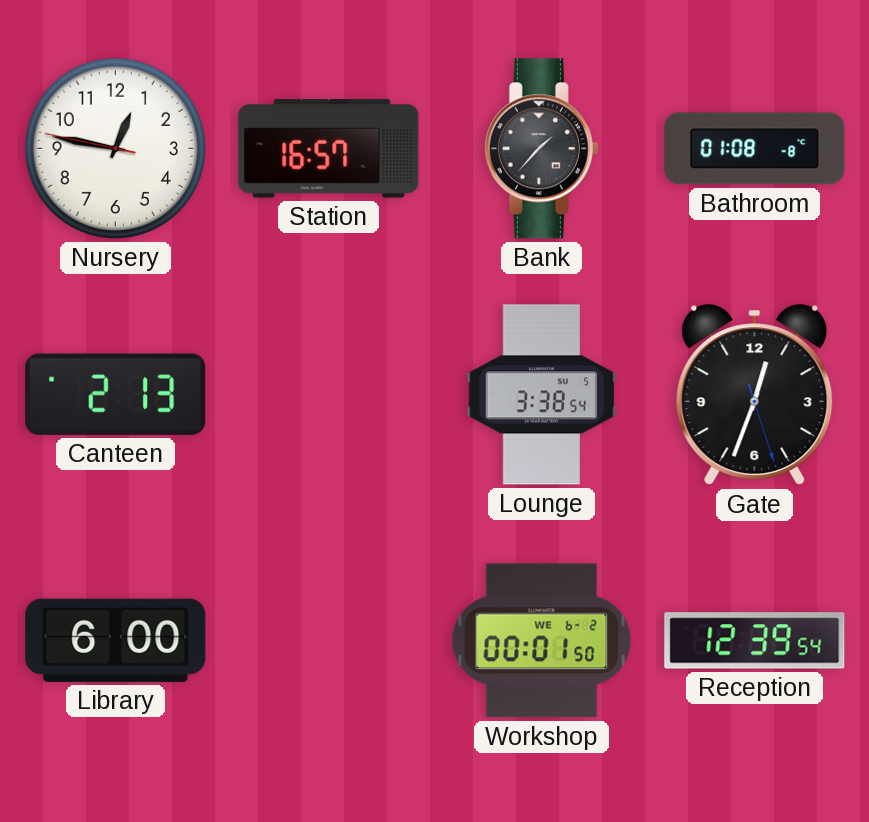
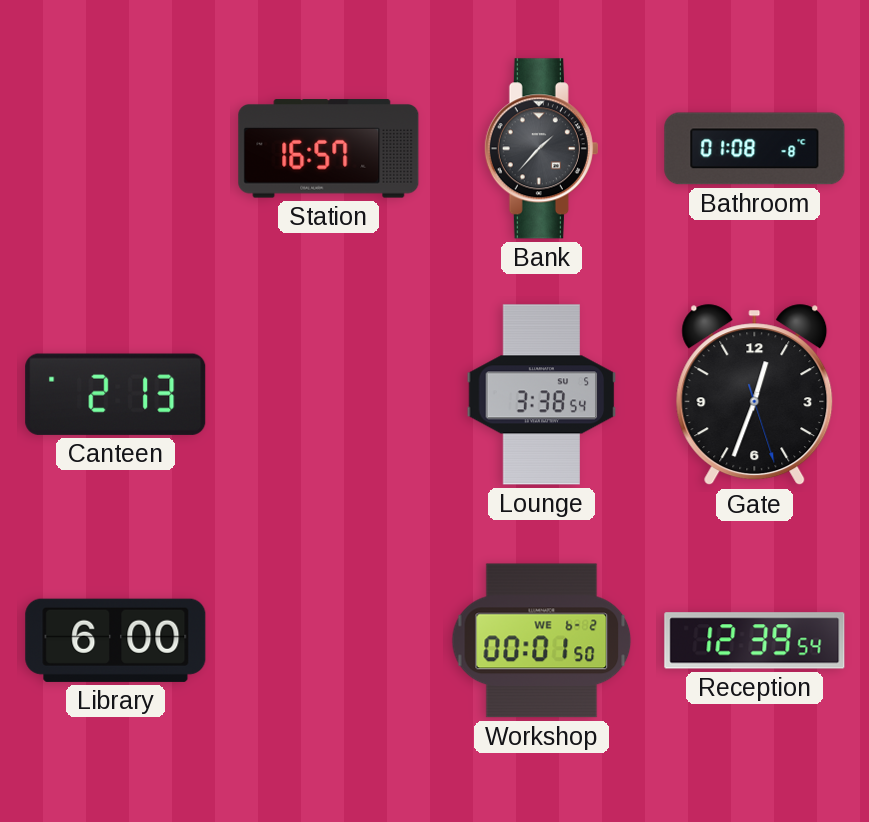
Nursery: 12:46 -> none (115, 148)
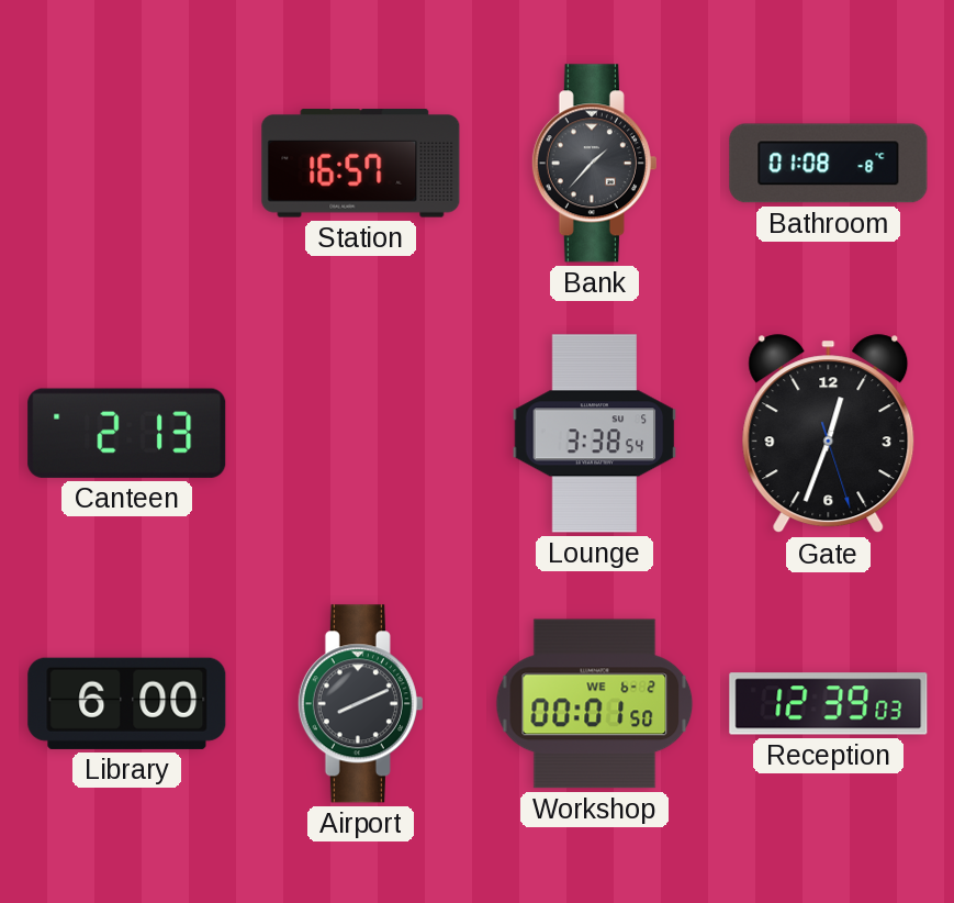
Airport: none -> 8:11 (360, 704)
Reception: 12:39:54 -> 12:39:03 (829, 704)
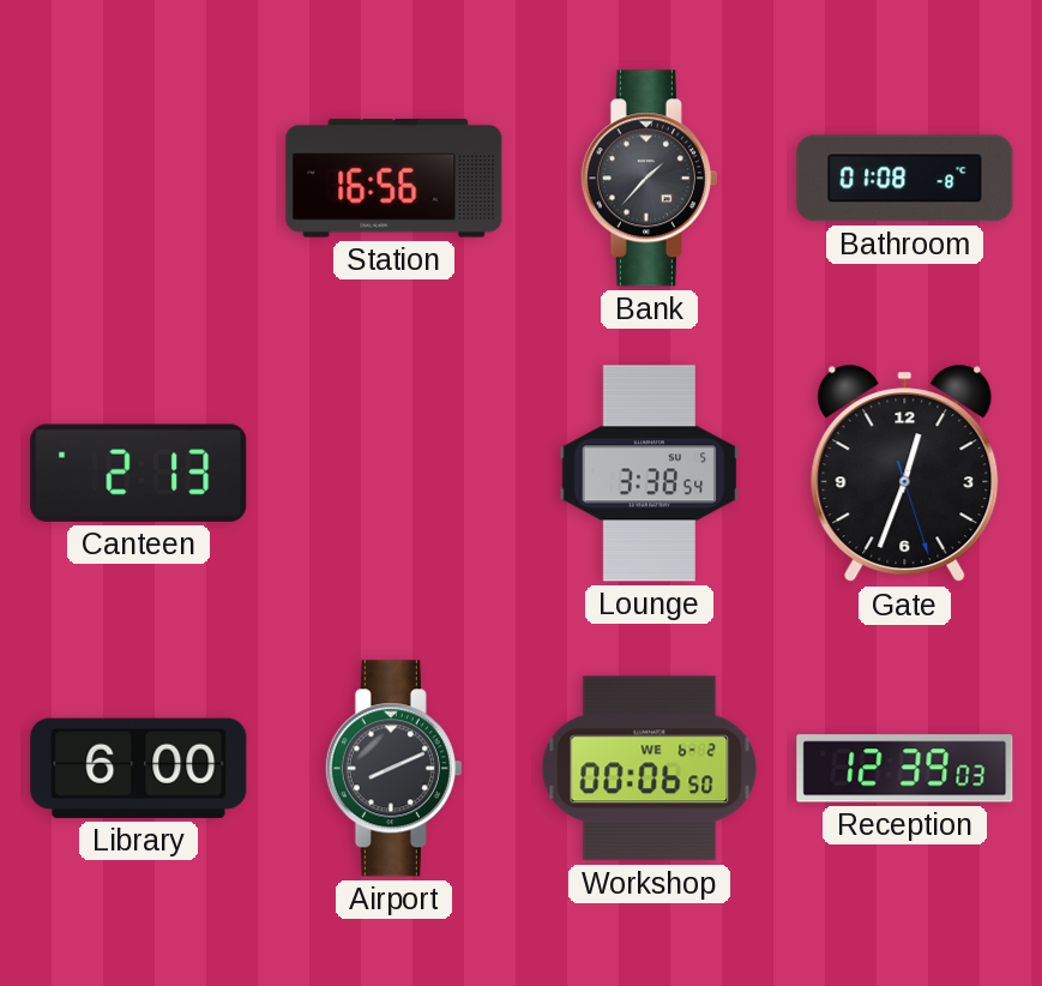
Station: 16:57 -> 16:56 (394, 179)
Workshop: 00:01 -> 00:06 (650, 769)
